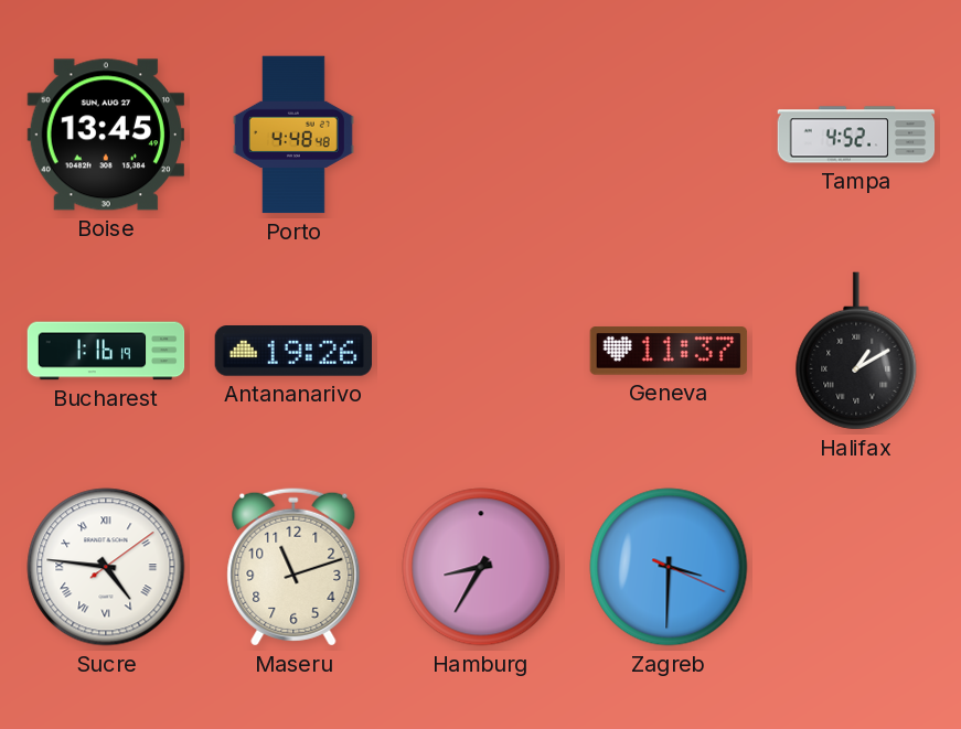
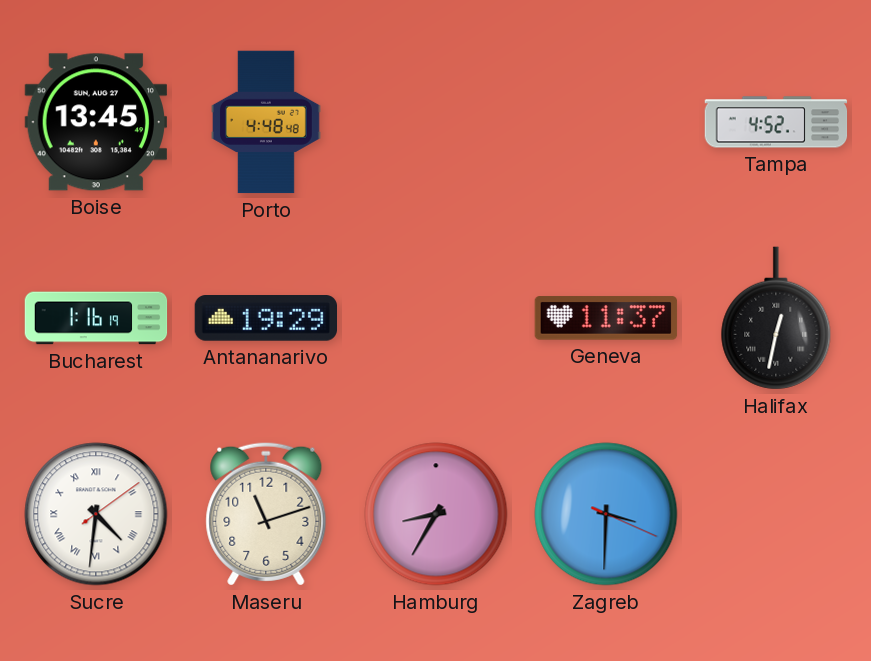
Antananarivo: 19:26 -> 19:29 (265, 319)
Halifax: 1:10 -> 12:32 (776, 318)
Sucre: 4:46 -> 4:31 (96, 514)
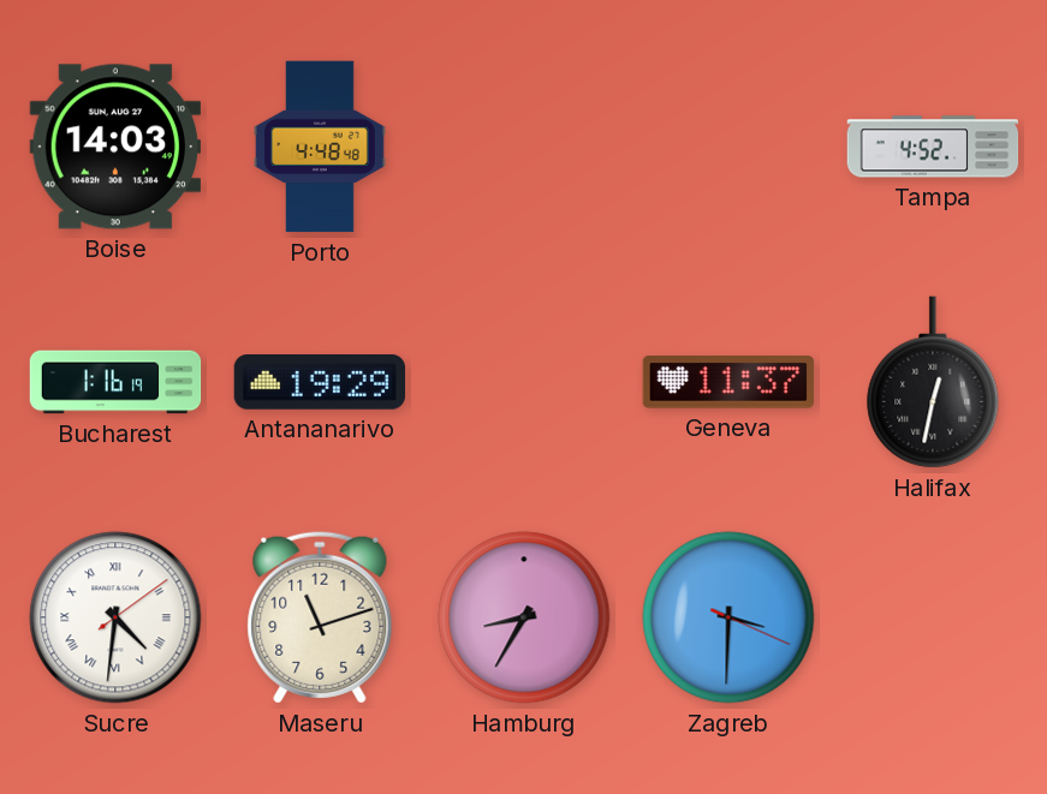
Boise: 13:45 -> 14:03 (114, 147)
